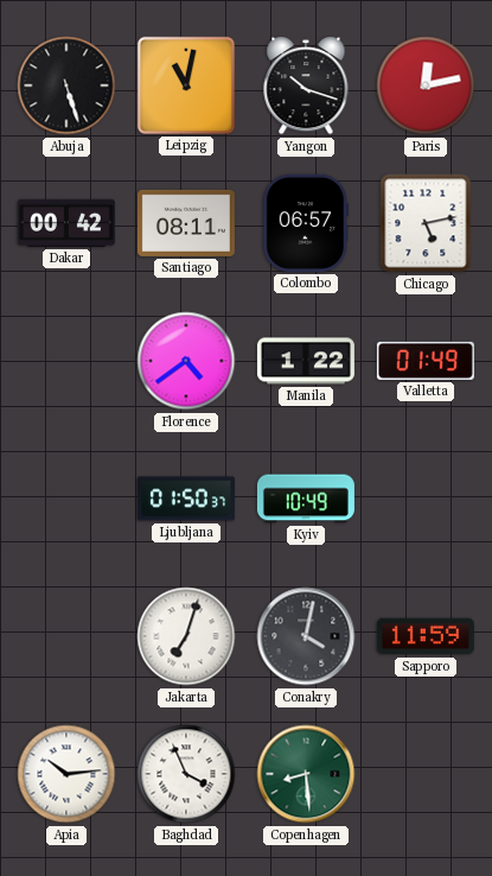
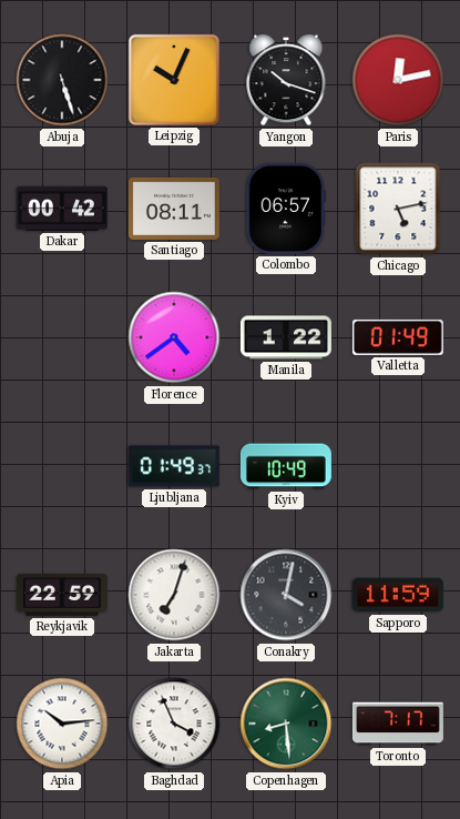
Leipzig: 11:02 -> 10:04 (174, 80)
Ljubljana: 01:50 -> 01:49 (174, 466)
Reykjavik: none -> 22:59 (62, 595)
Toronto: none -> 7:17 (398, 724)
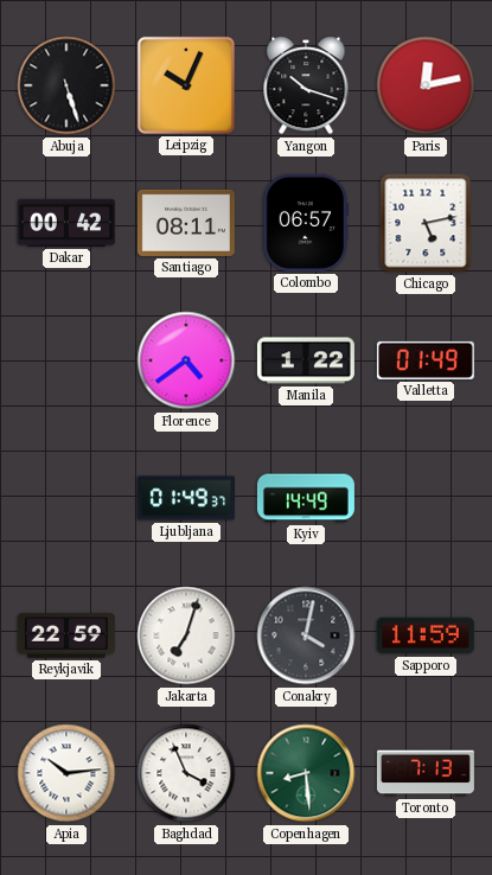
Kyiv: 10:49 -> 14:49 (306, 498)
Toronto: 7:17 -> 7:13 (426, 773)
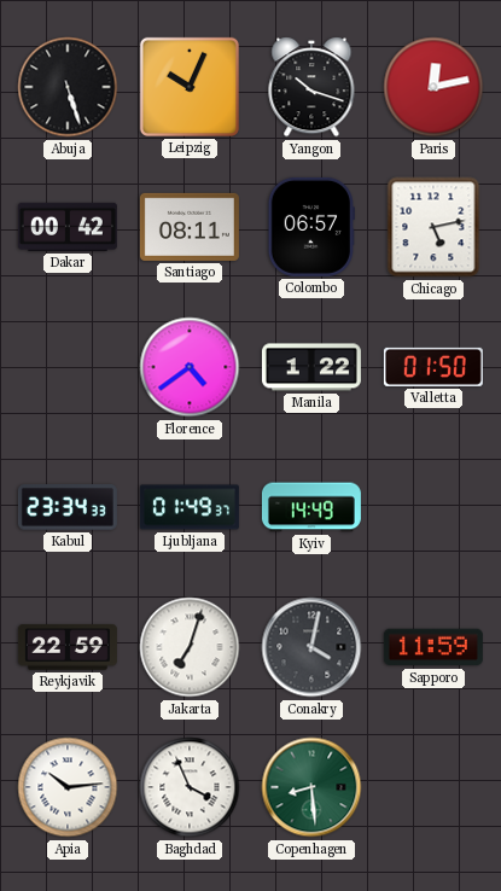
Valletta: 01:49 -> 01:50 (433, 367)
Kabul: none -> 23:34 (68, 507)
Toronto: 7:13 -> none (426, 773)
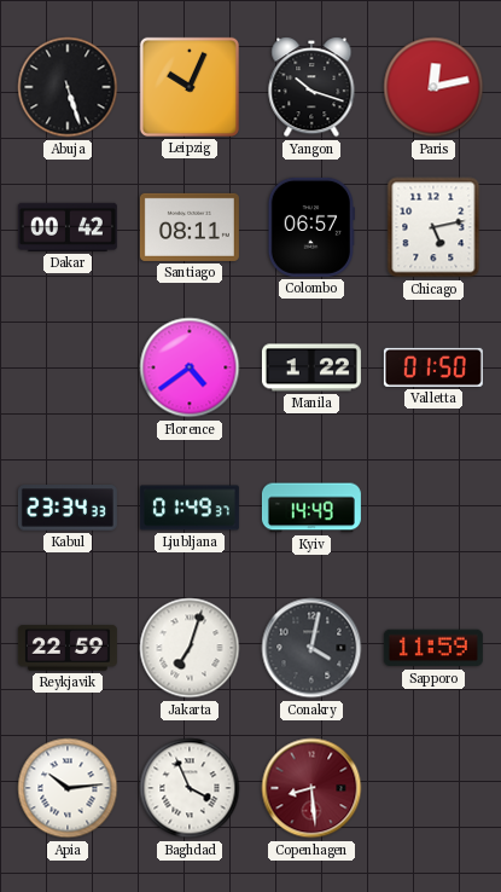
Copenhagen dial: green -> burgundy (311, 788)
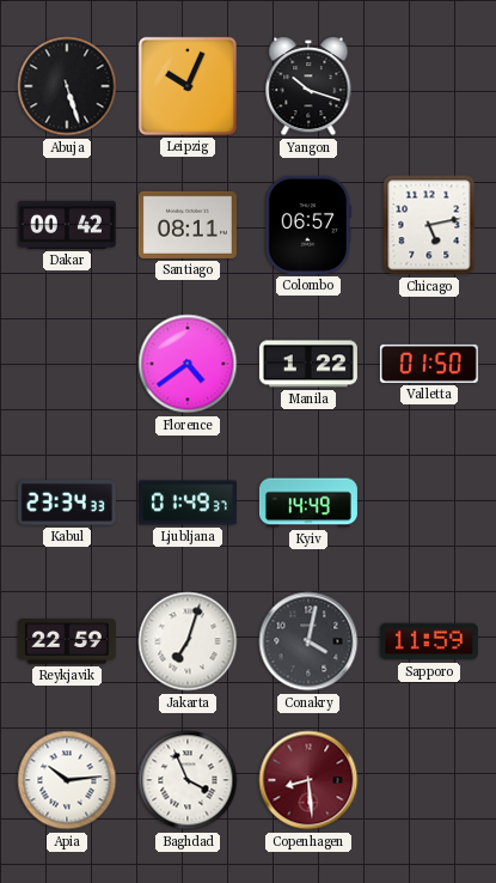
Paris: 12:13 -> none (433, 87)
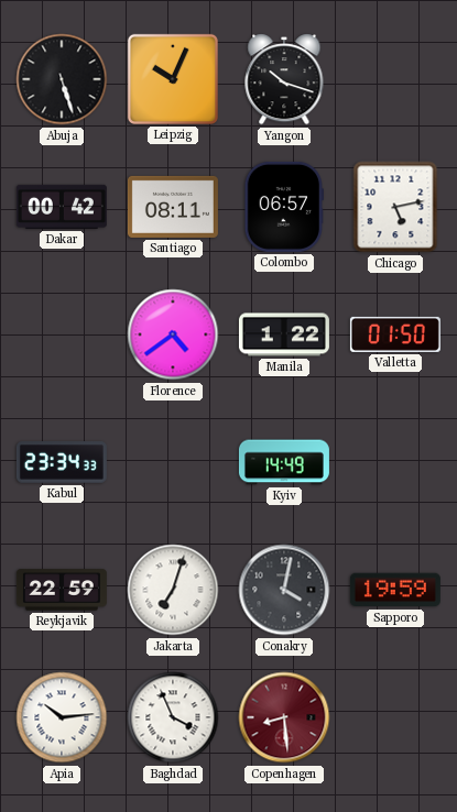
Ljubljana: 01:49 -> none (188, 503)
Sapporo: 11:59 -> 19:59 (395, 590)
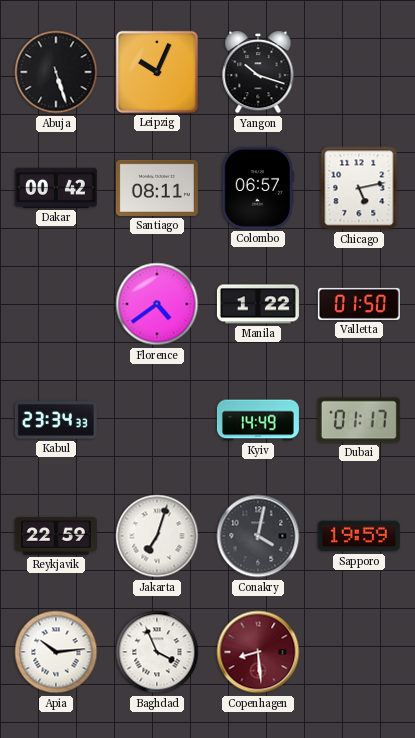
Dubai: none -> 01:17 (359, 420)
